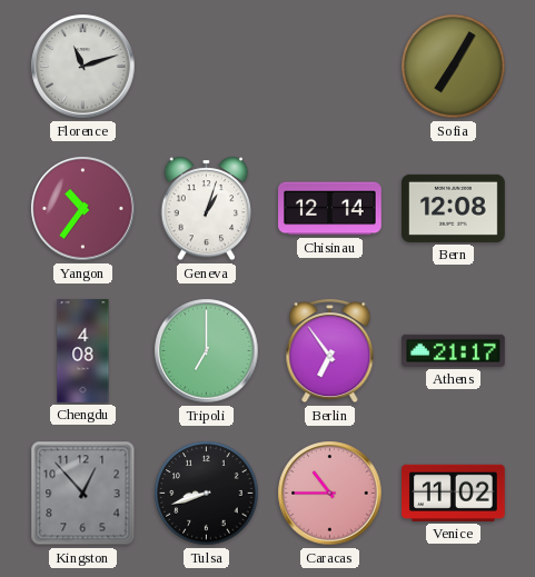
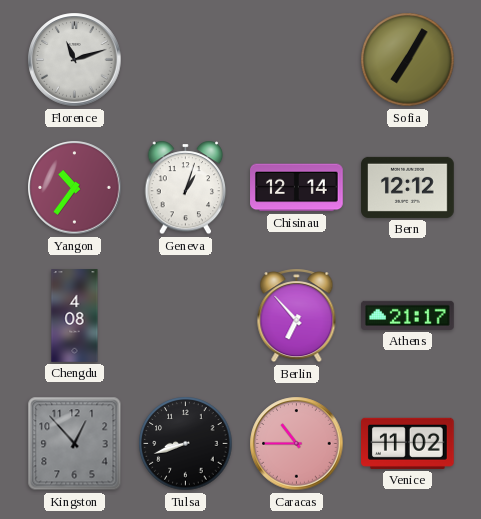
Bern: 12:08 -> 12:12 (408, 187)
Tripoli: 7:00 -> none (207, 351)
Berlin: 6:54 -> 6:53 (297, 316)
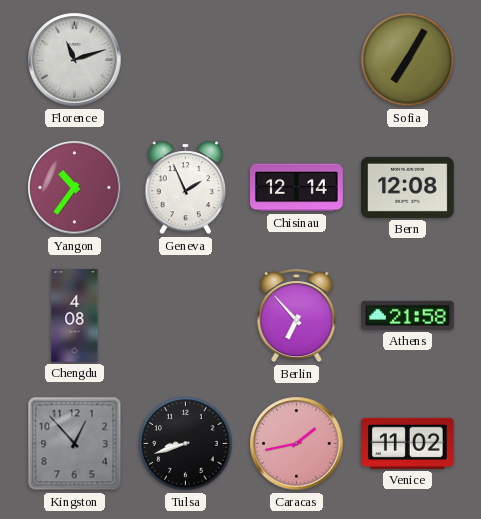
Geneva: 1:03 -> 1:56 (186, 188)
Bern: 12:12 -> 12:08 (408, 187)
Athens: 21:17 -> 21:58 (408, 315)
Caracas: 10:45 -> 1:43 (297, 444)
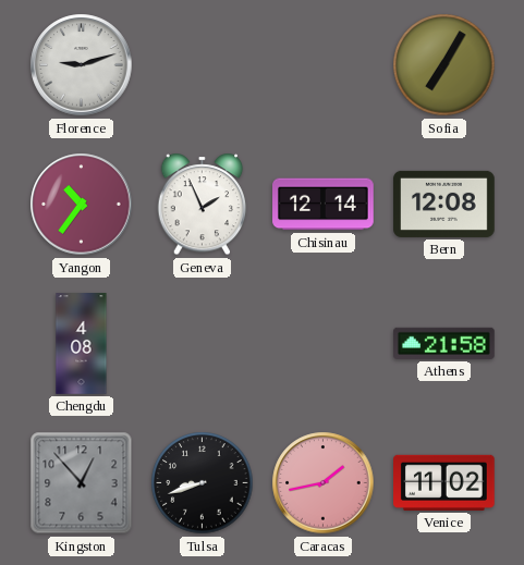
Florence: 11:12 -> 9:12 (82, 65)
Berlin: 6:53 -> none (297, 316)
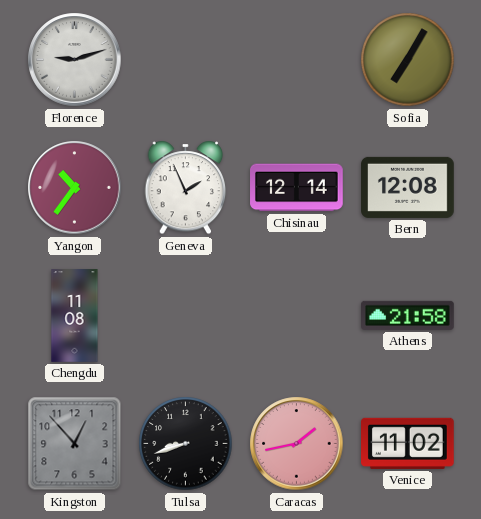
Chengdu: 4:08 -> 11:08 (75, 316)
